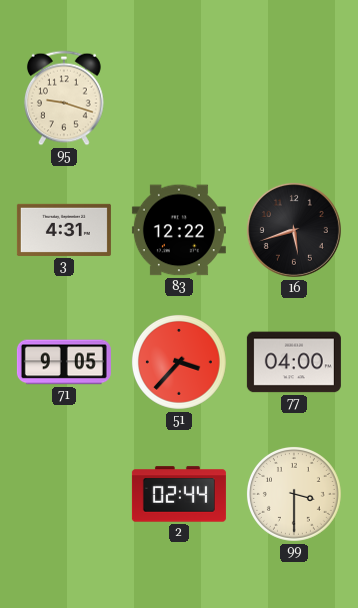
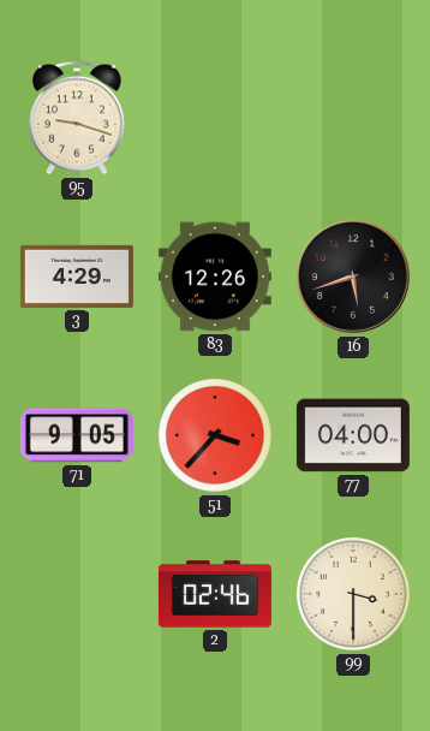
3: 4:31 -> 4:29 (77, 277)
83: 12:22 -> 12:26 (215, 277)
2: 02:44 -> 02:46 (215, 594)
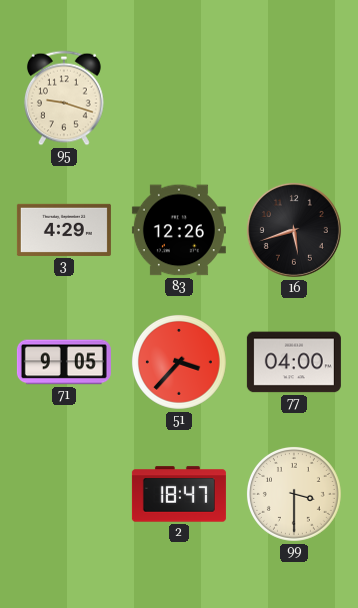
2: 02:46 -> 18:47 (179, 494)
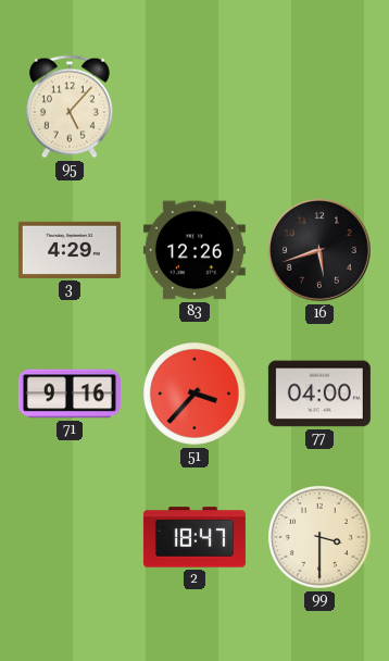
95: 9:18 -> 5:07 (70, 107)
71: 9:05 -> 9:16 (70, 394)
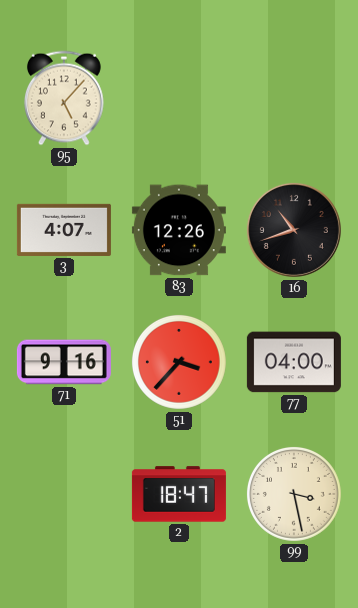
3: 4:29 -> 4:07 (64, 230)
16: 5:42 -> 10:42 (294, 230)
99: 3:30 -> 3:28 (294, 494)
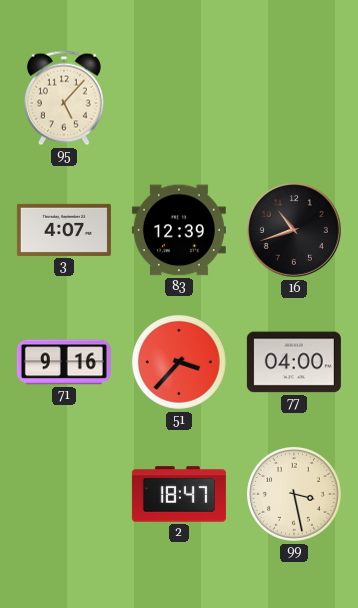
83: 12:26 -> 12:39 (179, 230)
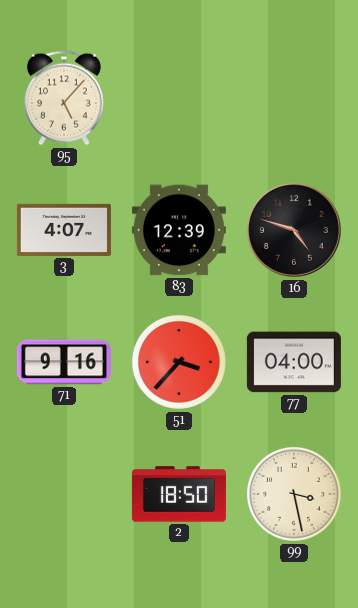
16: 10:42 -> 4:48 (294, 230)
2: 18:47 -> 18:50 (179, 494)
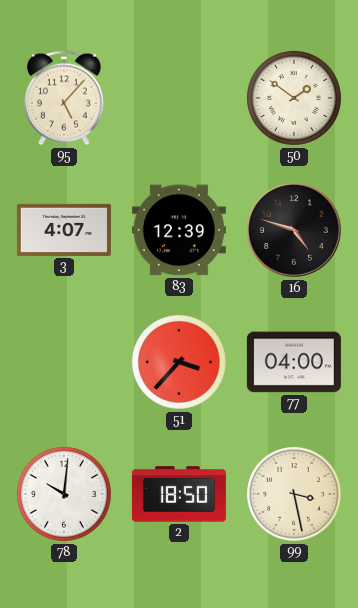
50: none -> 1:51 (294, 98)
71: 9:16 -> none (64, 362)
78: none -> 10:01 (64, 494)
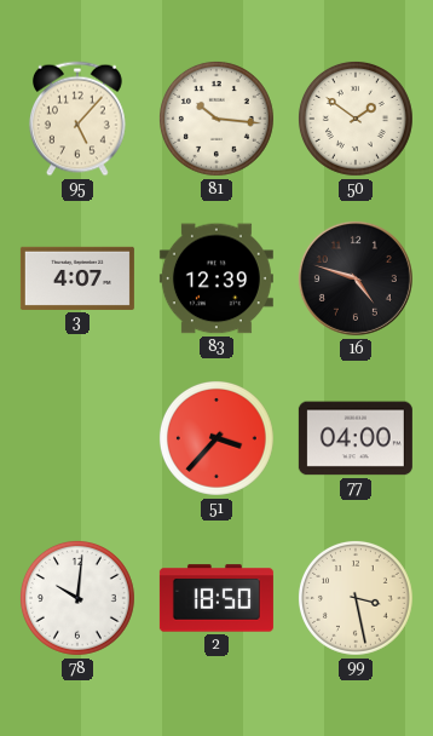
81: none -> 10:16 (217, 119)
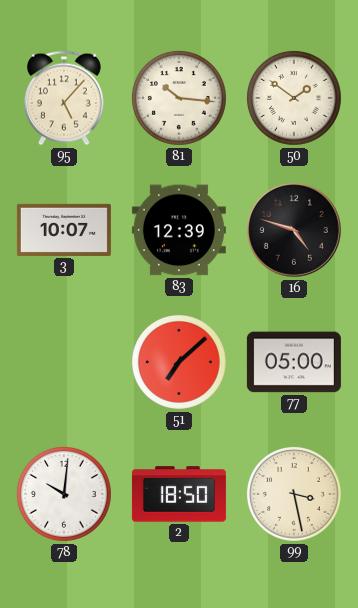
3: 4:07 -> 10:07 (64, 230)
51: 3:37 -> 7:08 (179, 362)
77: 04:00 -> 05:00 (294, 362)
